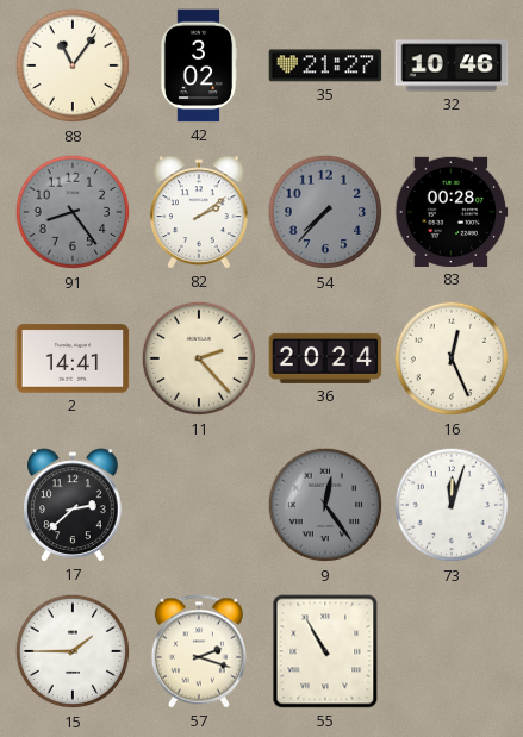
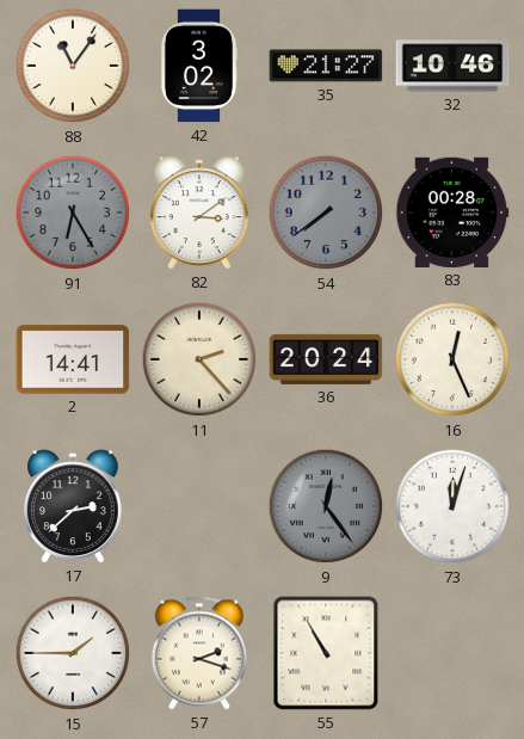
91: 8:24 -> 6:25 (73, 213)
82: 2:09 -> 3:09 (201, 213)
54: 7:37 -> 7:39 (326, 213)
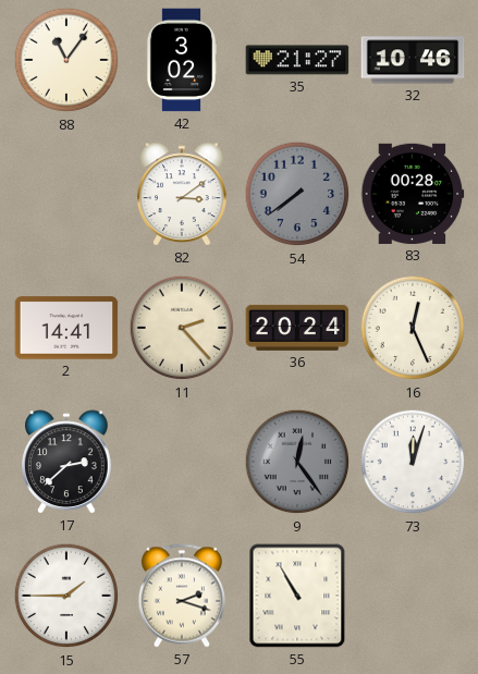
91: 6:25 -> none (73, 213)
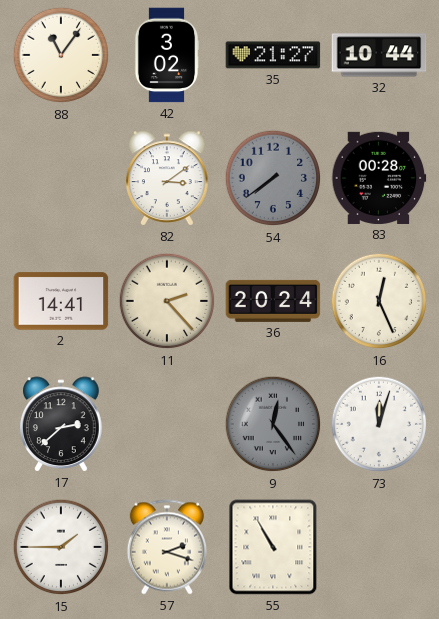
32: 10:46 -> 10:44 (379, 55)
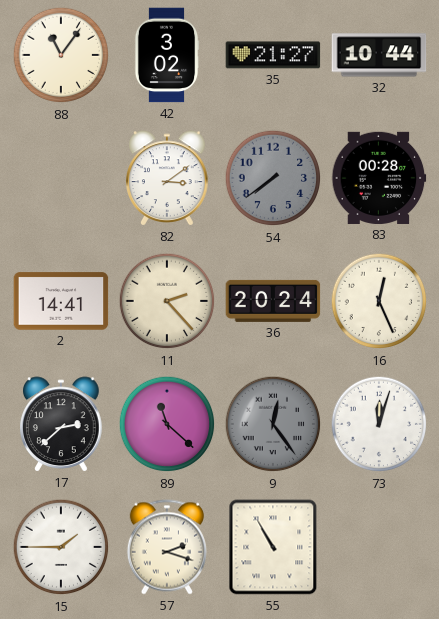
89: none -> 11:22 (167, 424)
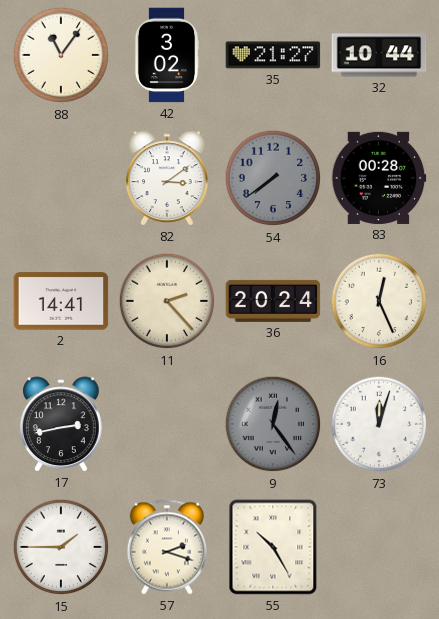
17: 2:38 -> 2:43 (62, 424)
89: 11:22 -> none (167, 424)
55: 10:55 -> 10:25 (273, 547)
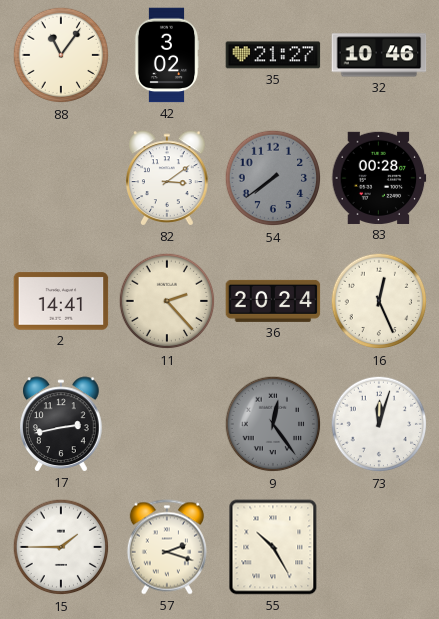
32: 10:44 -> 10:46 (379, 55)
